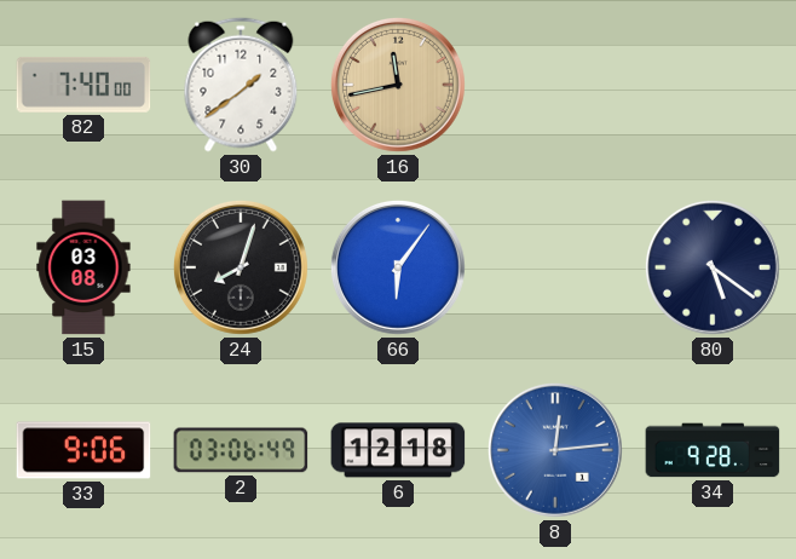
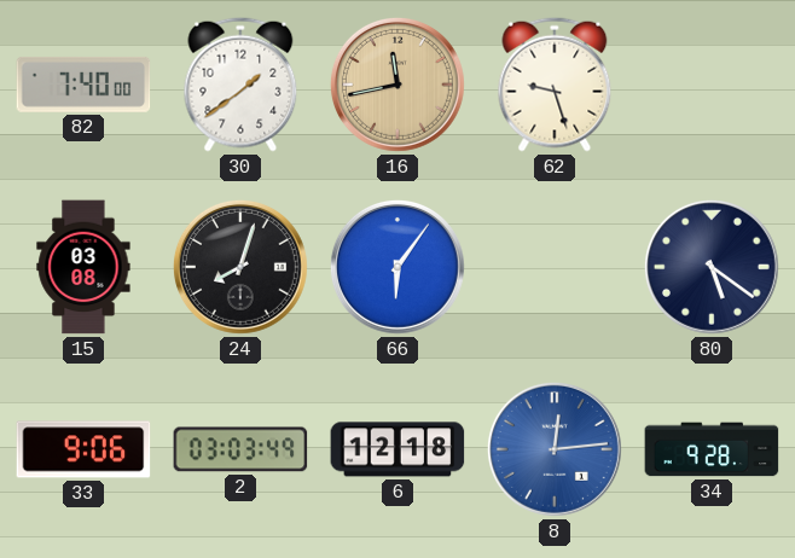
62: none -> 9:27 (555, 85)
2: 03:06 -> 03:03 (240, 449)
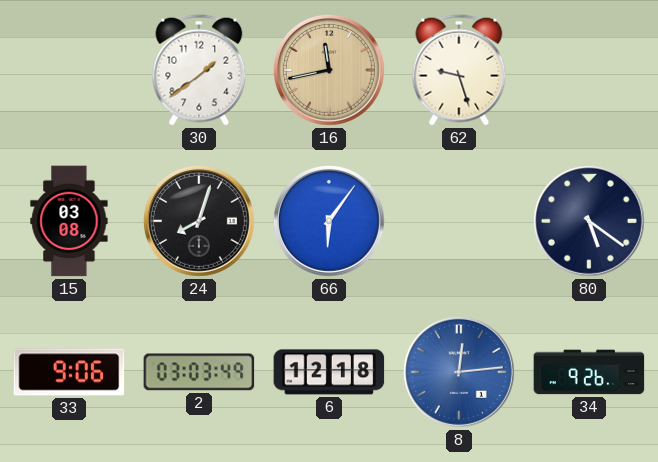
82: 7:40 -> none (83, 85)
34: 9:28 -> 9:26 (589, 372)
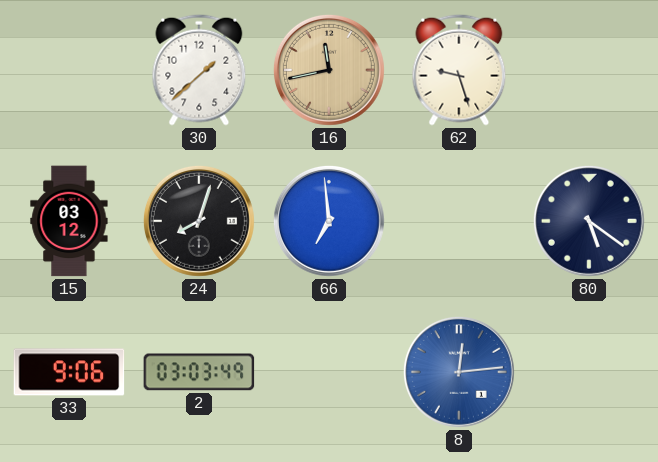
30: 1:39 -> 1:38 (199, 70)
15: 03:08 -> 03:12 (69, 221)
66: 6:06 -> 6:59 (329, 221)
6: 12:18 -> none (329, 372)
34: 9:26 -> none (589, 372)
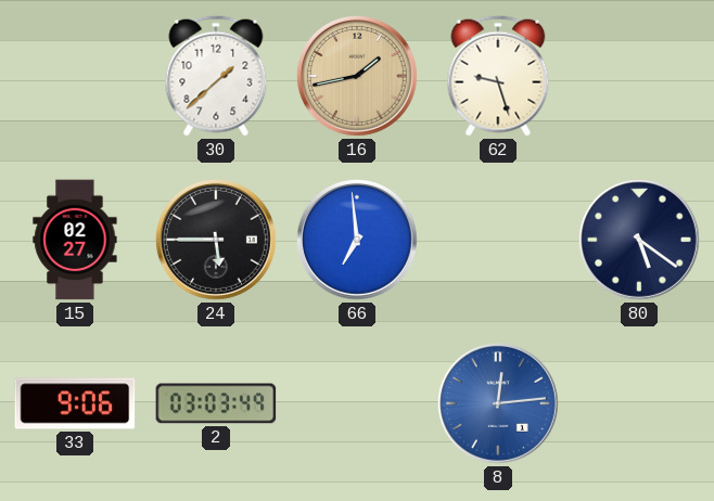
16: 11:43 -> 1:43 (357, 76)
15: 03:12 -> 02:27 (75, 240)
24: 8:03 -> 5:45 (216, 240)
